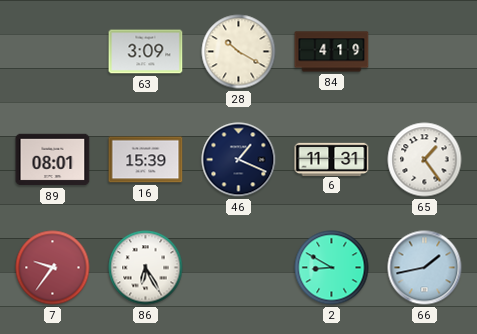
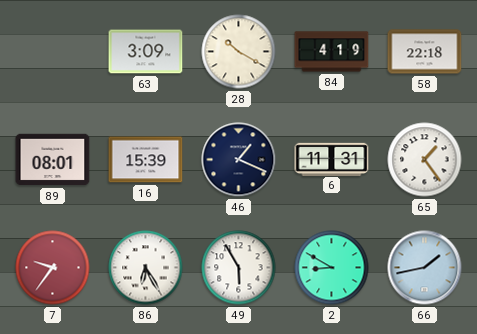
58: none -> 22:18 (425, 52)
49: none -> 5:55 (239, 268)
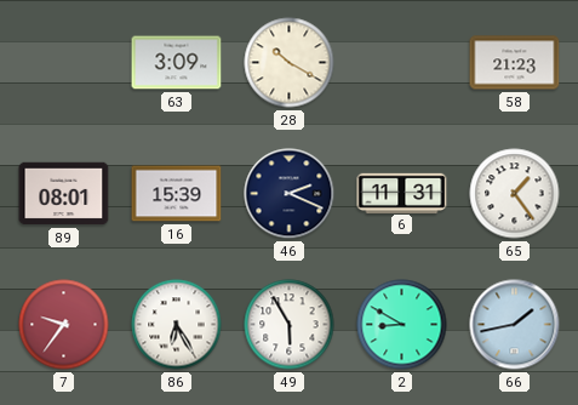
84: 4:19 -> none (332, 52)
58: 22:18 -> 21:23 (515, 63)
46: 1:19 -> 2:19 (290, 194)
